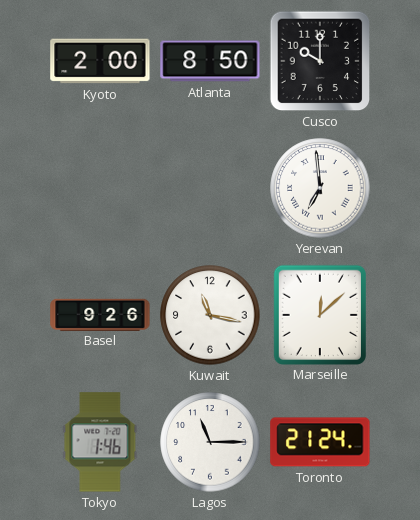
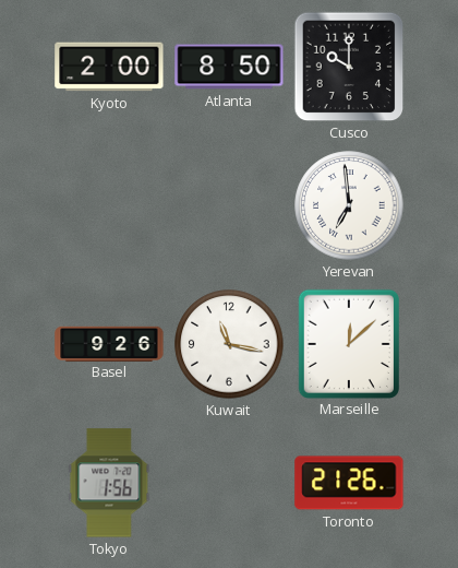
Tokyo: 1:46 -> 1:56 (109, 483)
Lagos: 11:15 -> none (210, 442)
Toronto: 21:24 -> 21:26 (349, 483)
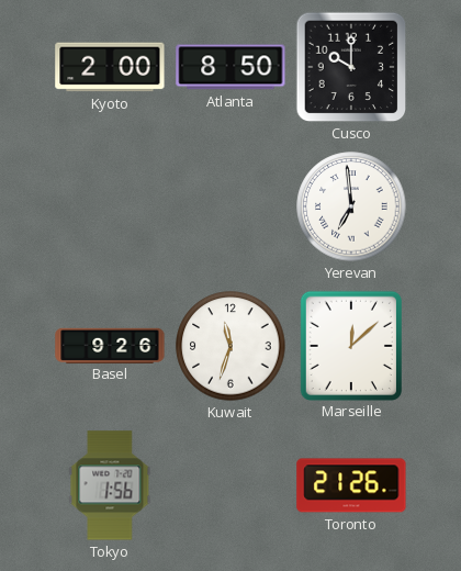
Kuwait: 11:17 -> 11:33 (231, 346)
